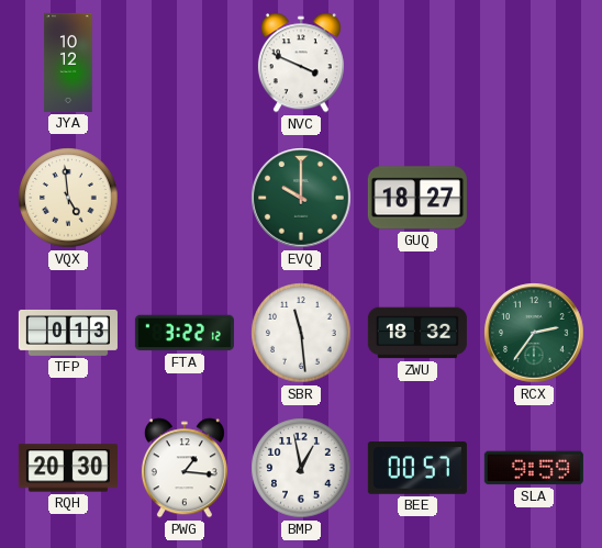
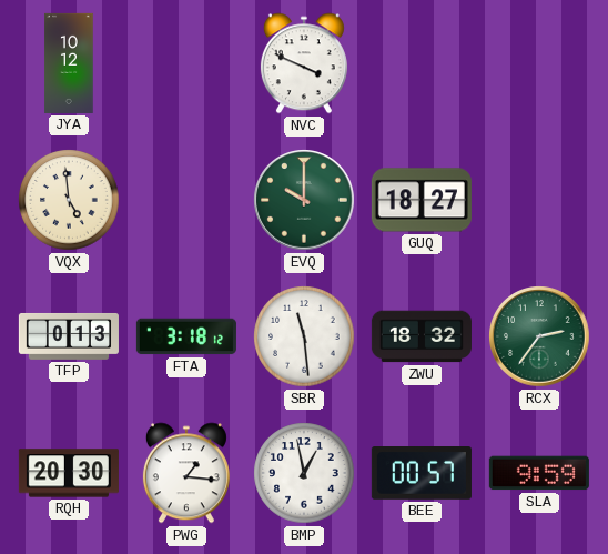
FTA: 3:22 -> 3:18 (186, 336)
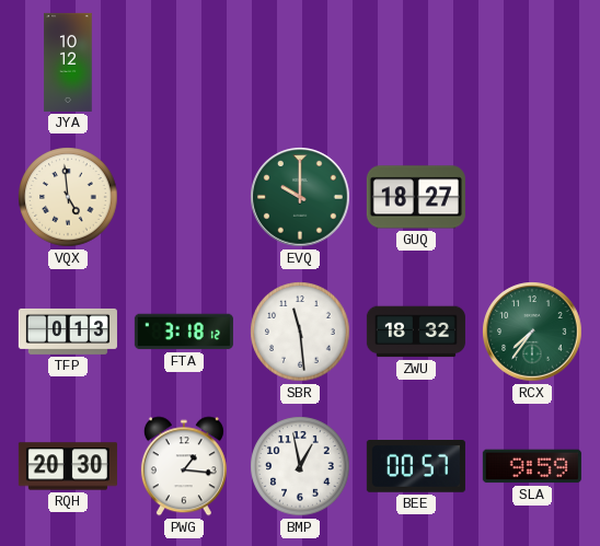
NVC: 3:49 -> none (304, 63)
RCX: 2:36 -> 7:36 (532, 332)
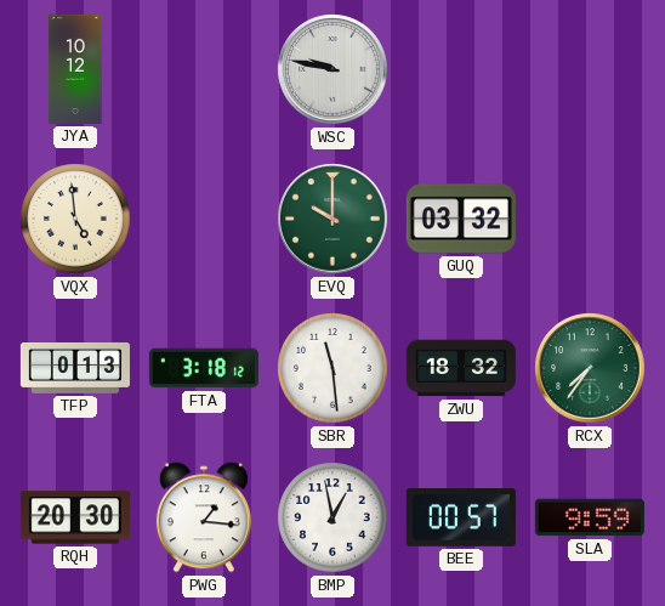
WSC: none -> 9:47 (332, 69)
GUQ: 18:27 -> 03:32 (461, 219)
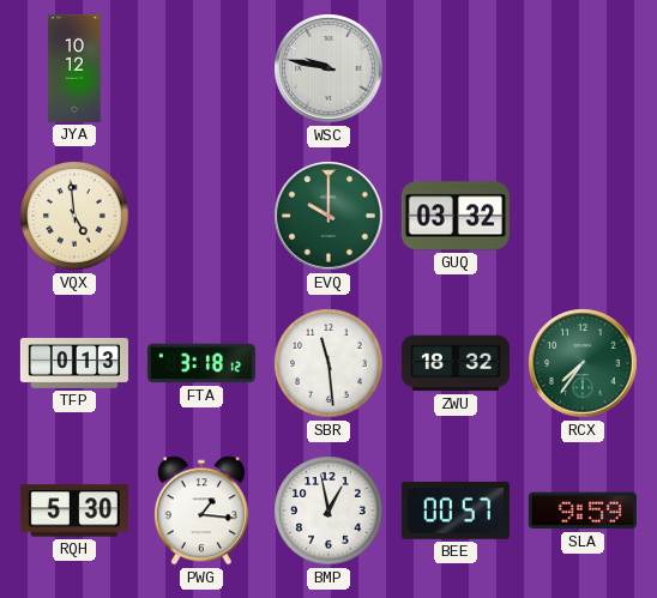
RQH: 20:30 -> 5:30 (74, 511)
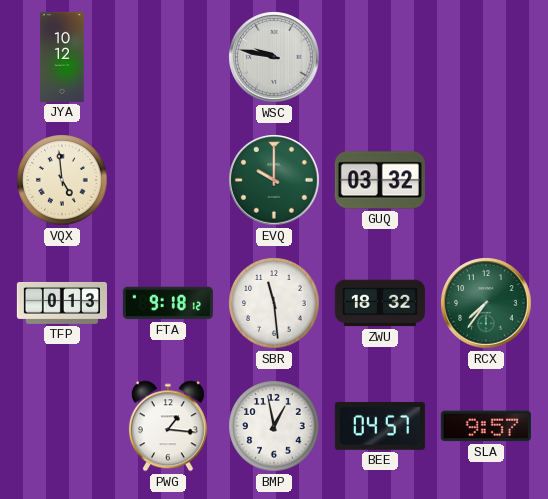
FTA: 3:18 -> 9:18 (168, 303)
RQH: 5:30 -> none (74, 511)
BEE: 00:57 -> 04:57 (380, 427)
SLA: 9:59 -> 9:57 (486, 426)
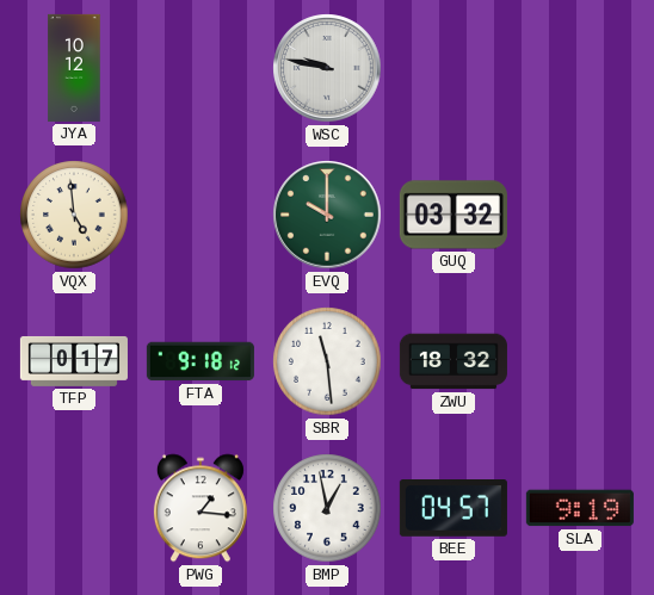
TFP: 0:13 -> 0:17 (74, 361)
RCX: 7:36 -> none (486, 303)
SLA: 9:57 -> 9:19 (580, 508)
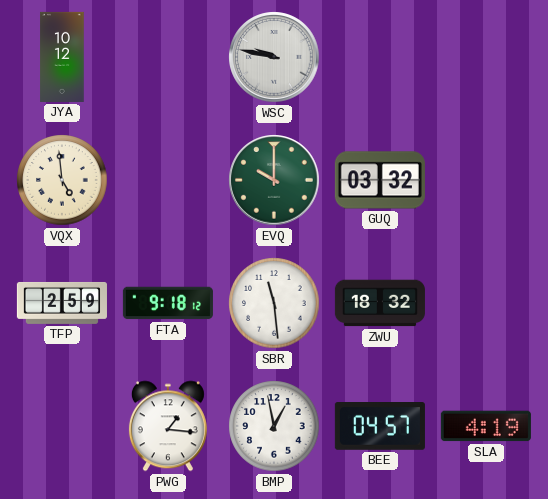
TFP: 0:17 -> 2:59 (62, 303)
SLA: 9:19 -> 4:19 (486, 426)
